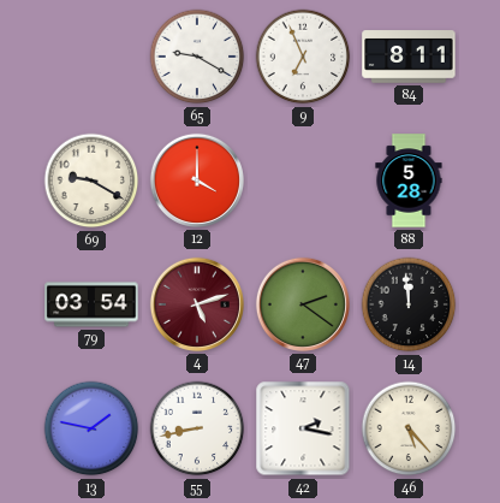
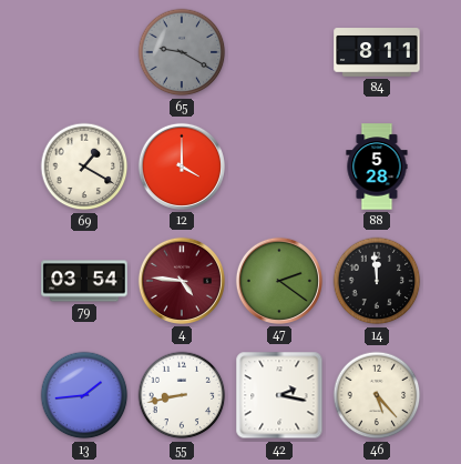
65 dial: white -> grey (182, 52)
9: 6:56 -> none (303, 57)
69: 9:20 -> 1:20 (84, 167)
4: 5:12 -> 4:46 (182, 281)
13: 1:47 -> 1:44 (84, 395)
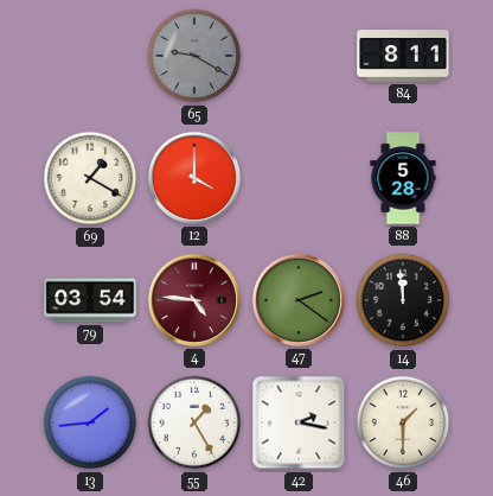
55: 8:43 -> 1:25 (194, 422)
46: 5:23 -> 1:30 (403, 422)
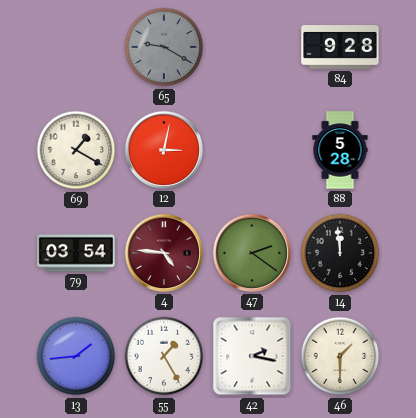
84: 8:11 -> 9:28 (340, 47)
12: 4:00 -> 3:02 (164, 150)
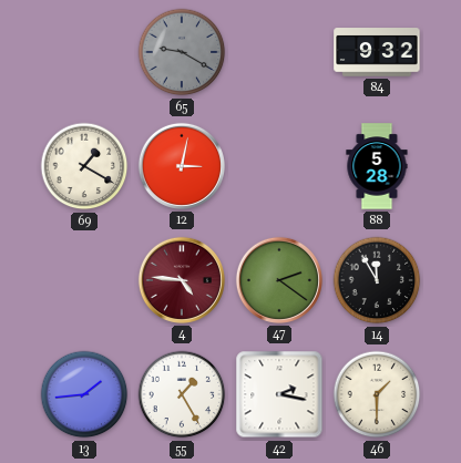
84: 9:28 -> 9:32 (377, 52)
79: 03:54 -> none (76, 253)
14: 11:59 -> 11:55 (377, 280)
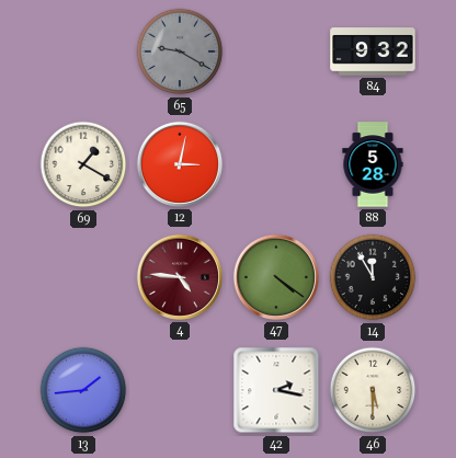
47: 2:21 -> 4:21 (276, 277)
55: 1:25 -> none (182, 394)
46: 1:30 -> 5:30 (373, 390)
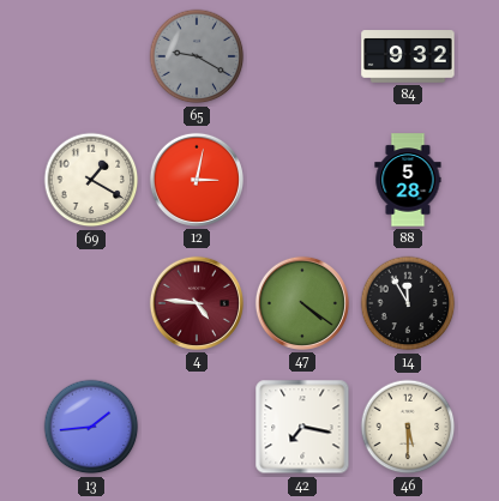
42: 2:17 -> 7:17 (302, 427)
